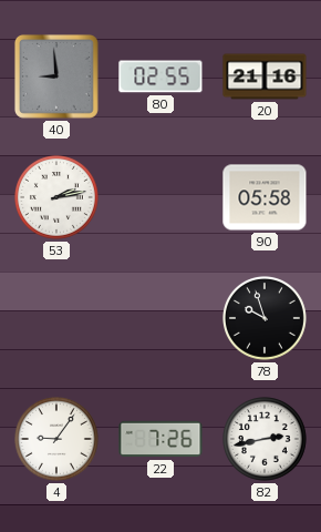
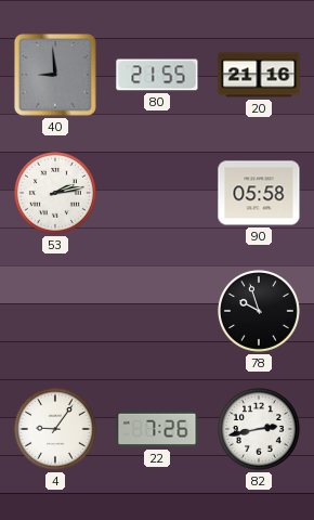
80: 02:55 -> 21:55 (157, 75)
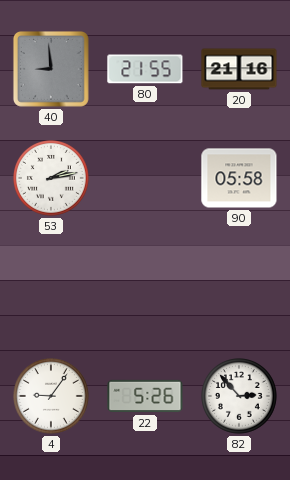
78: 9:57 -> none (260, 312)
22: 7:26 -> 5:26 (145, 396)
82: 2:43 -> 2:53 (240, 397)
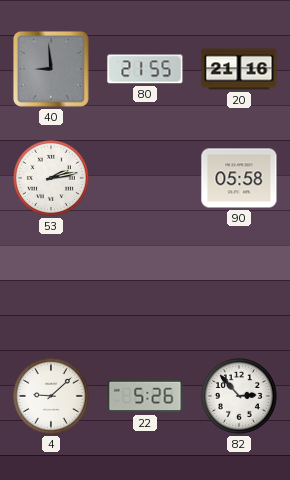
4: 9:06 -> 9:08 (52, 397)
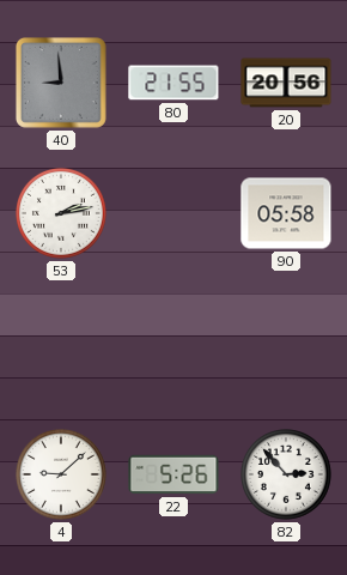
20: 21:16 -> 20:56 (286, 83)
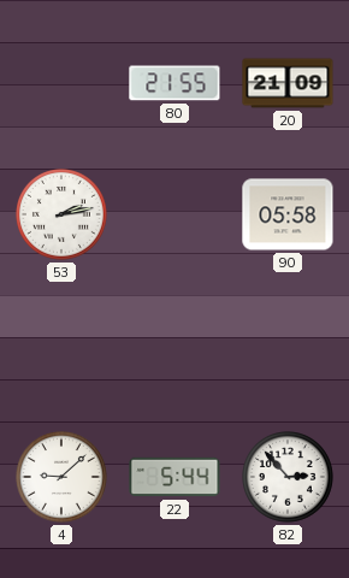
40: 8:59 -> none (61, 83)
20: 20:56 -> 21:09 (288, 83)
22: 5:26 -> 5:44 (174, 477)
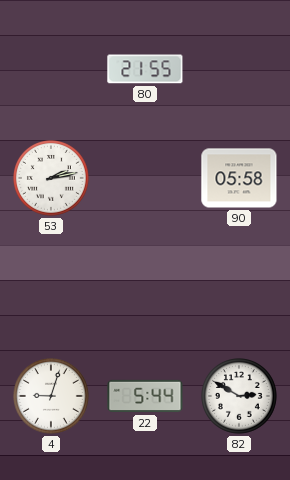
20: 21:09 -> none (288, 83)
4: 9:08 -> 9:03 (52, 397)
82: 2:53 -> 2:50 (240, 397)
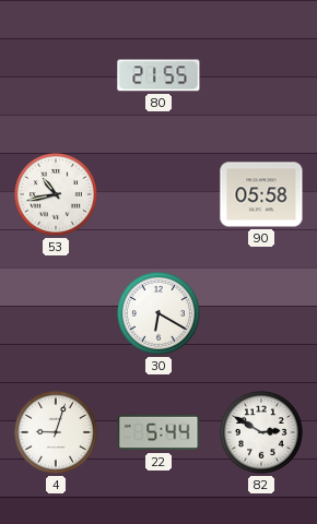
53: 2:13 -> 10:43 (57, 195)
30: none -> 6:20 (160, 314)
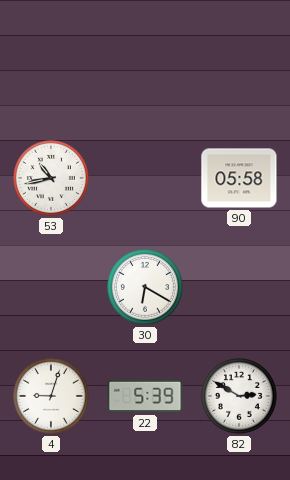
80: 21:55 -> none (158, 75)
22: 5:44 -> 5:39 (145, 396)
